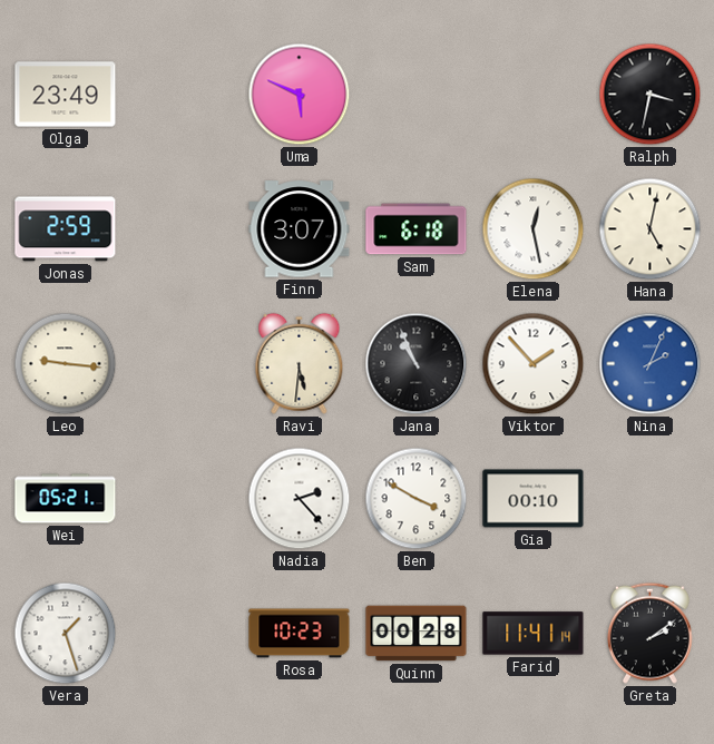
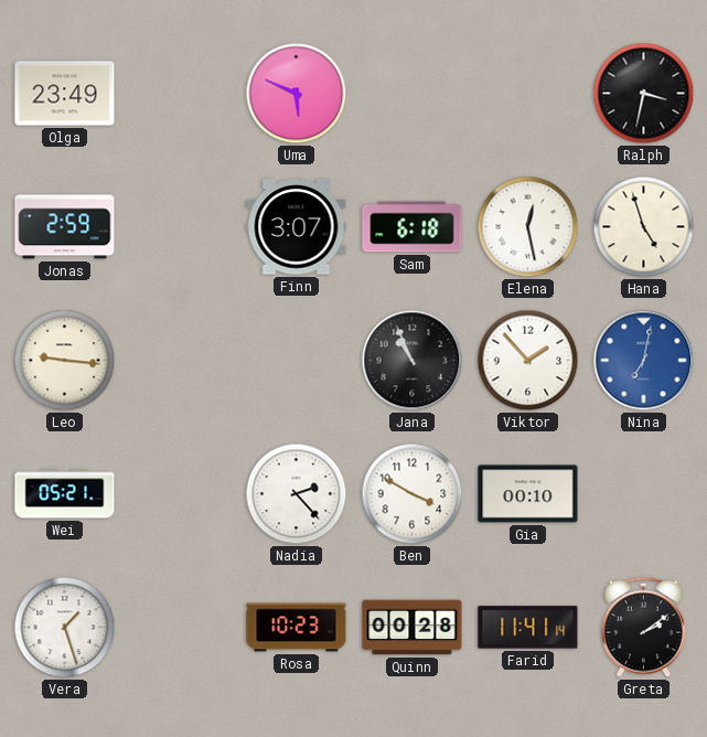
Hana: 5:02 -> 4:57 (644, 227)
Ravi: 5:31 -> none (300, 363)
Nina: 2:04 -> 7:02 (644, 361)
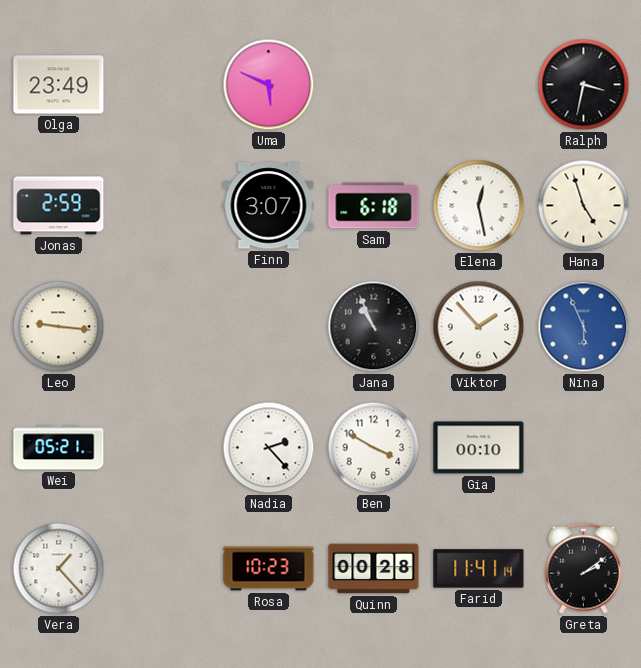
Nina: 7:02 -> 5:56 (584, 327)
Vera: 1:27 -> 1:23 (59, 569)
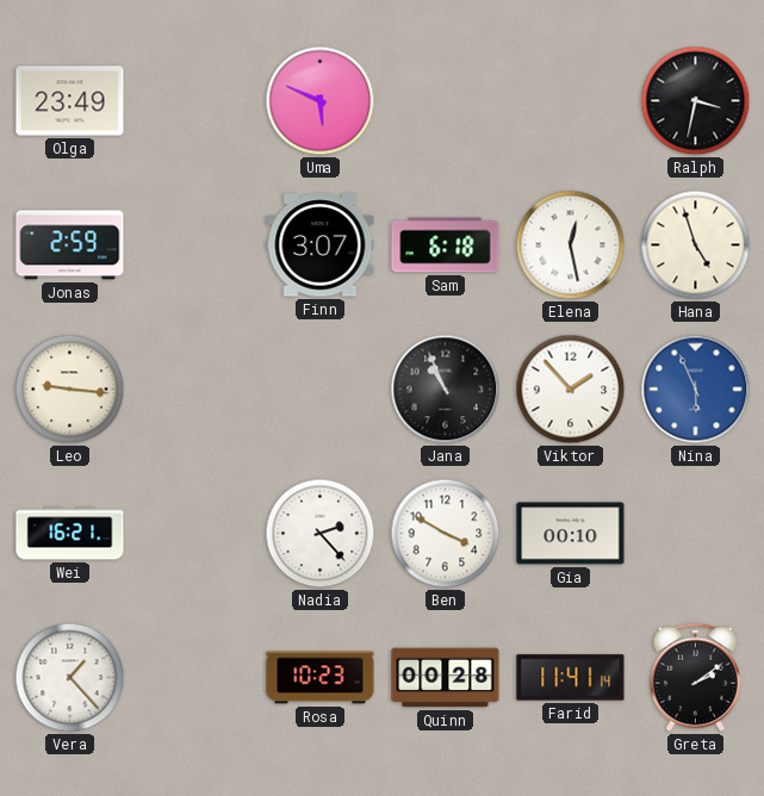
Wei: 05:21 -> 16:21 (70, 534)
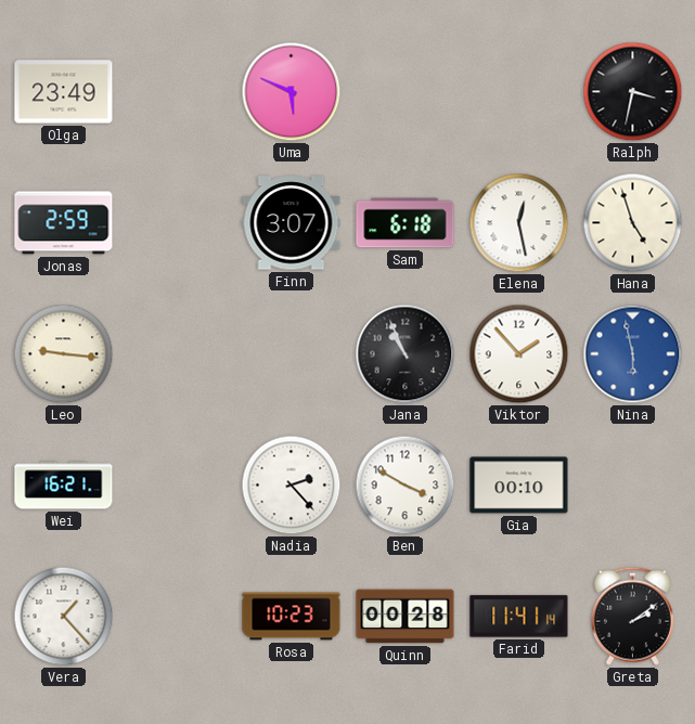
Nina: 5:56 -> 5:58 (633, 354)
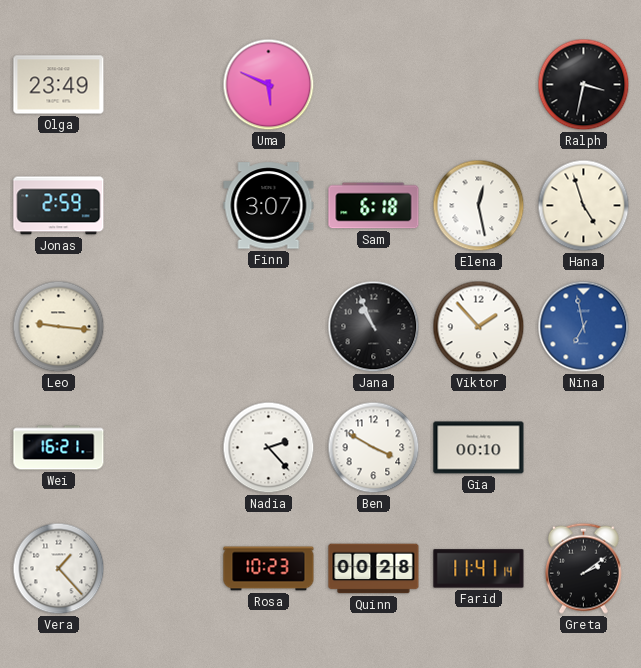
Nina: 5:58 -> 6:58 (584, 327)
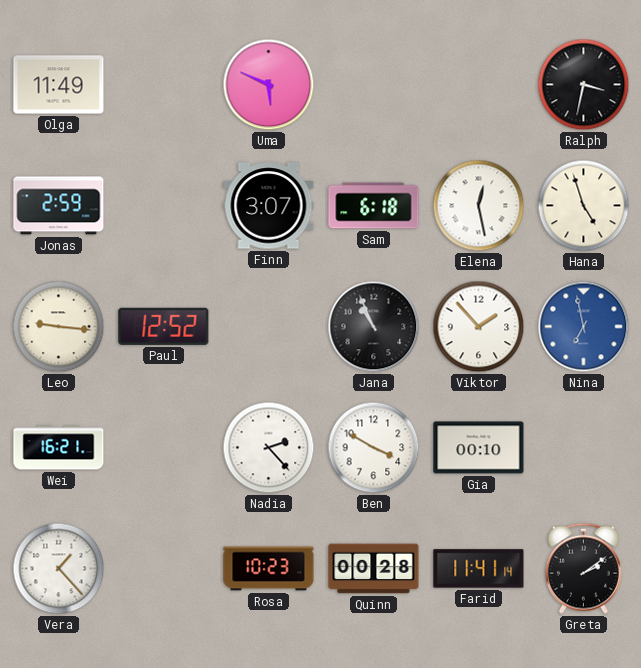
Olga: 23:49 -> 11:49 (59, 85)
Paul: none -> 12:52 (164, 326)
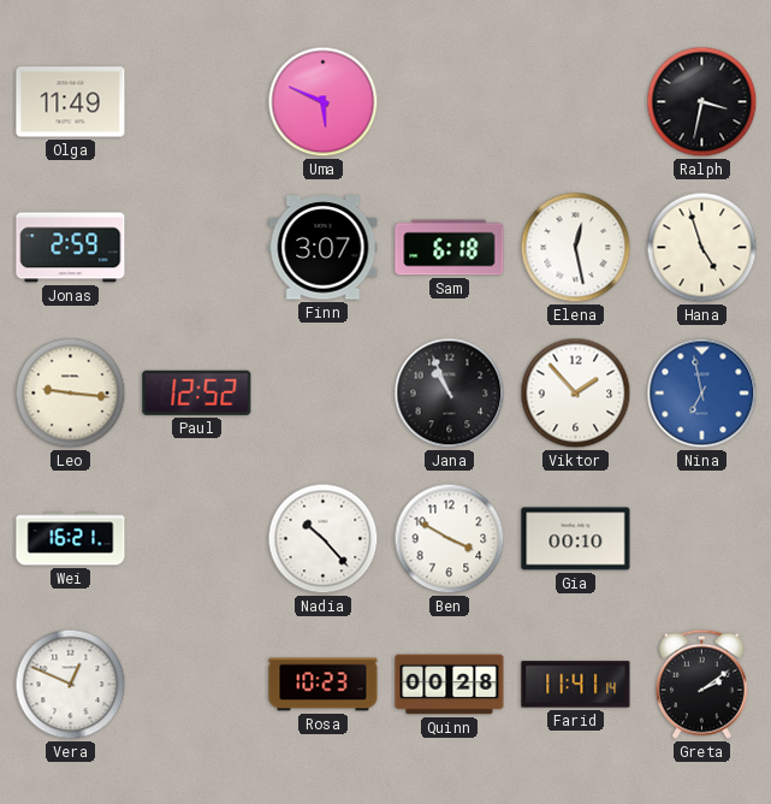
Nadia: 2:23 -> 10:23 (324, 539)
Vera: 1:23 -> 12:49 (71, 685)
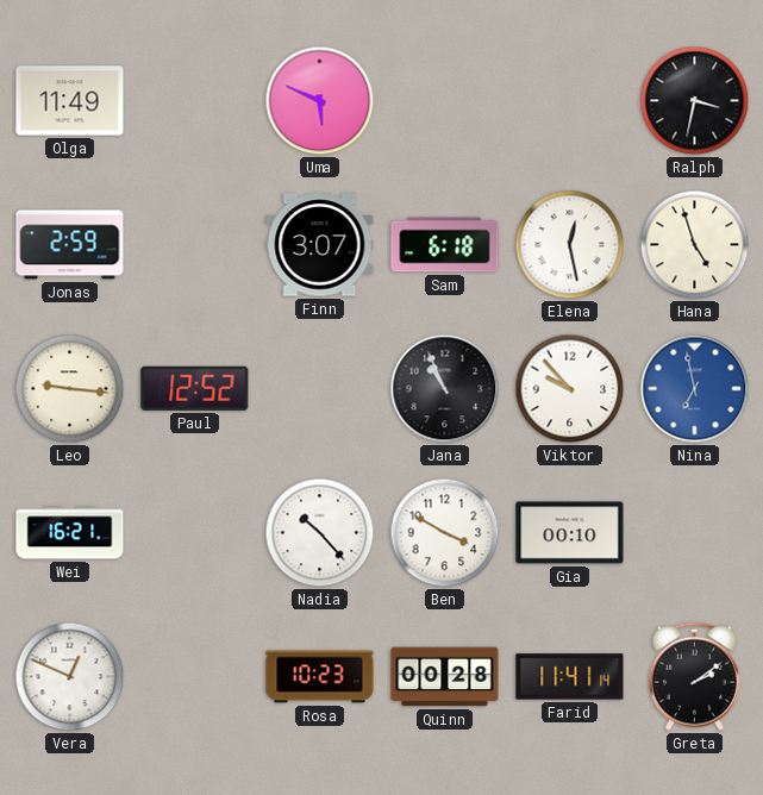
Viktor: 1:53 -> 9:53 (570, 389)
